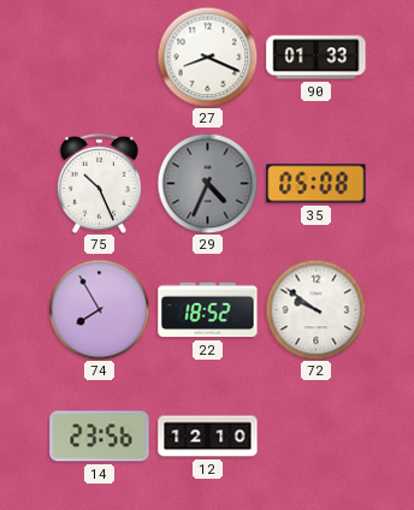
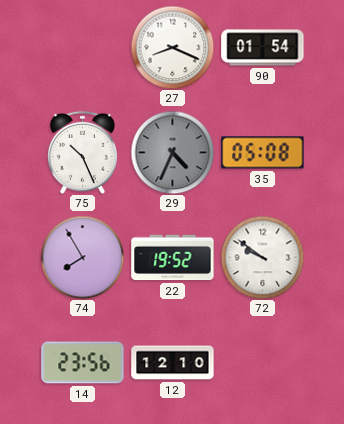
90: 01:33 -> 01:54 (263, 48)
22: 18:52 -> 19:52 (173, 258)
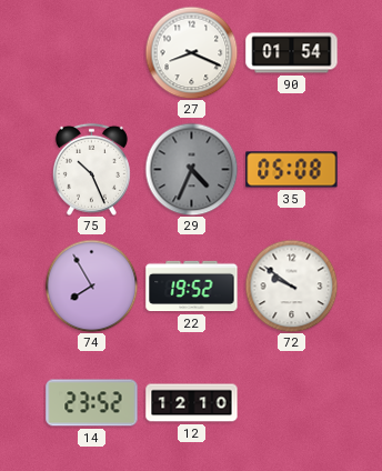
14: 23:56 -> 23:52 (92, 403)
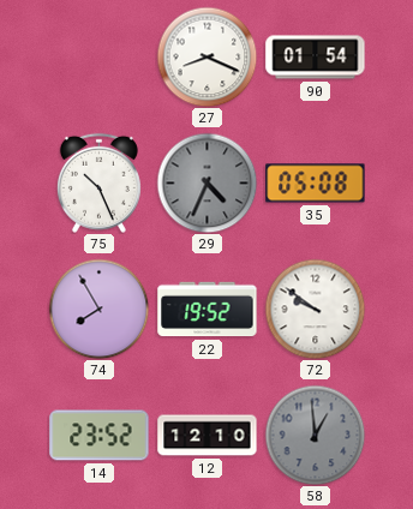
58: none -> 12:59 (315, 435)
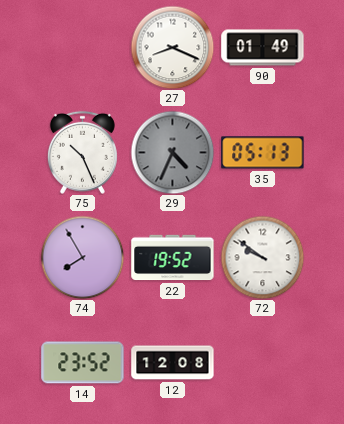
90: 01:54 -> 01:49 (263, 48)
35: 05:08 -> 05:13 (263, 153)
12: 12:10 -> 12:08 (173, 363)
58: 12:59 -> none (315, 435)
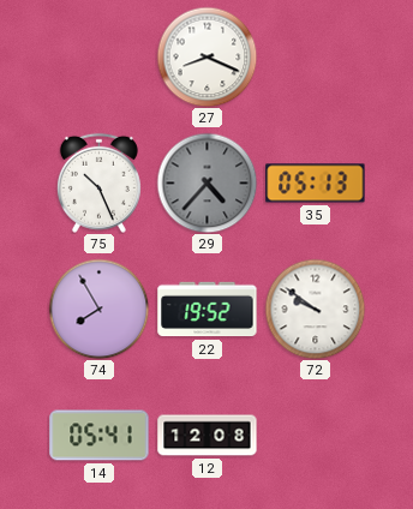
90: 01:49 -> none (263, 48)
29: 4:34 -> 4:37 (206, 182)
14: 23:52 -> 05:41 (100, 436)
